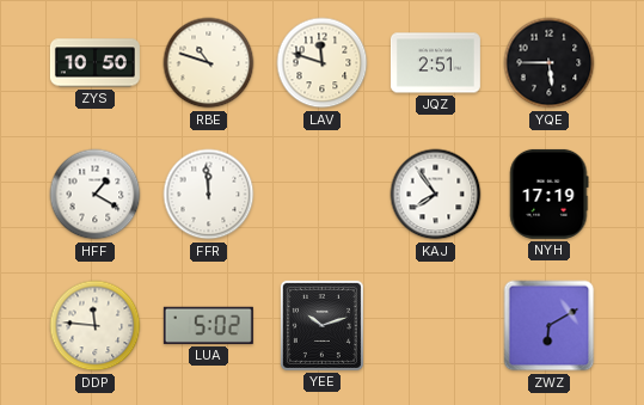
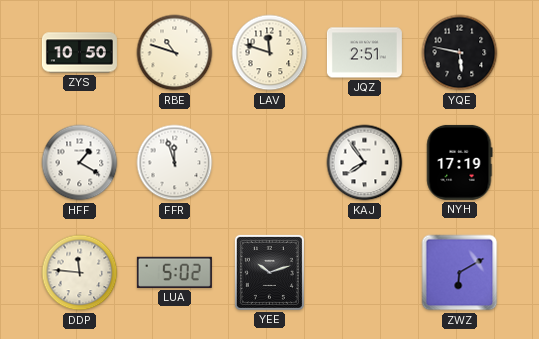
YQE: 5:45 -> 5:47 (460, 53)
FFR: 11:59 -> 11:57 (175, 163)
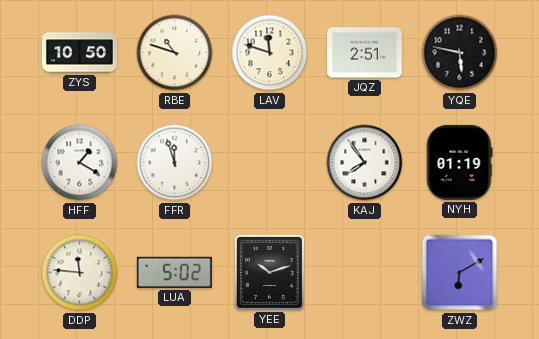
NYH: 17:19 -> 01:19 (460, 162)
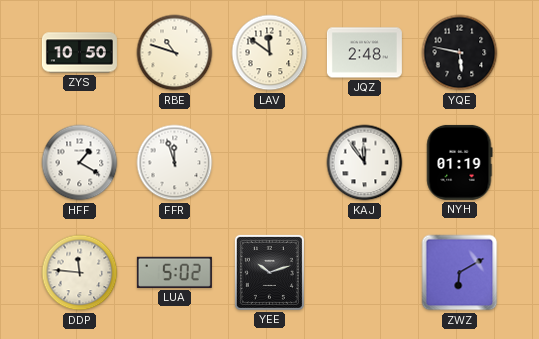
LAV: 11:48 -> 11:51 (270, 53)
JQZ: 2:51 -> 2:48 (364, 53)
KAJ: 7:54 -> 11:54 (365, 163)
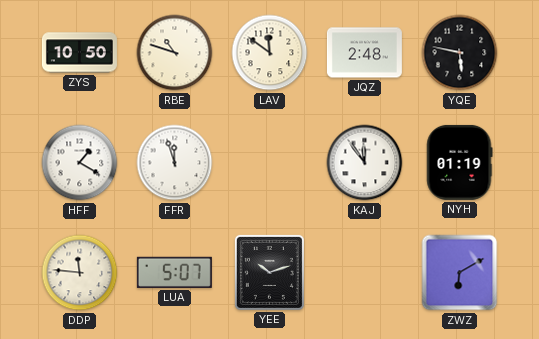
LUA: 5:02 -> 5:07 (174, 272)
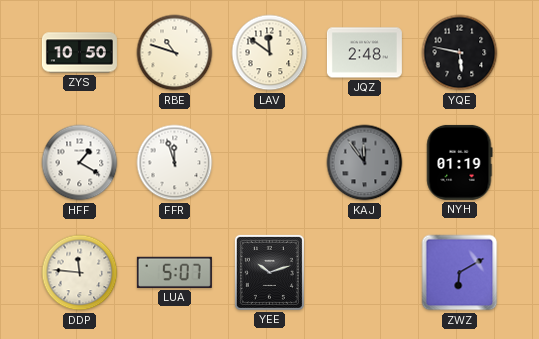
KAJ dial: white -> grey (365, 163)
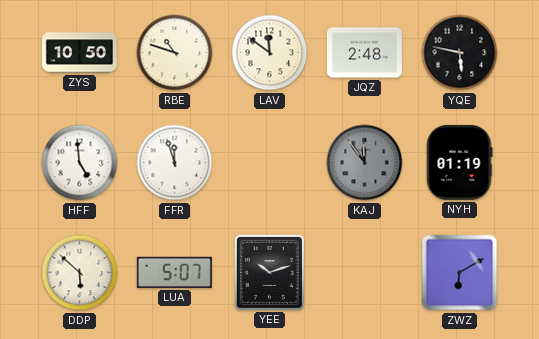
HFF: 1:20 -> 4:59 (80, 163)
DDP: 11:46 -> 5:52 (80, 273)
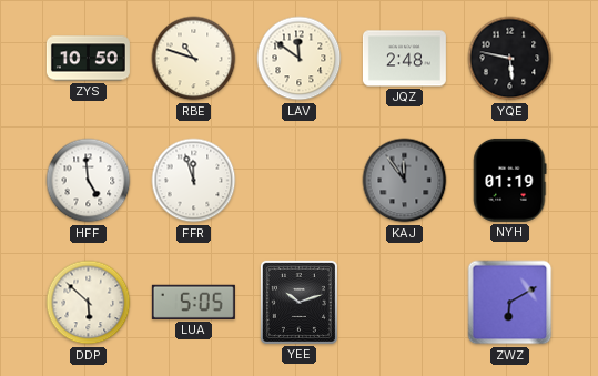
LUA: 5:07 -> 5:05 (193, 302)
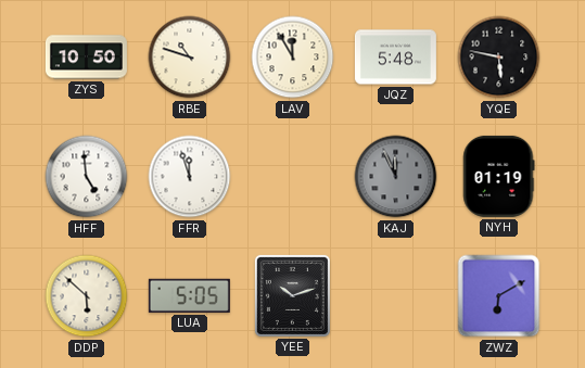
LAV: 11:51 -> 11:55 (293, 58)
JQZ: 2:48 -> 5:48 (395, 58)
KAJ: 11:54 -> 11:56 (396, 177)
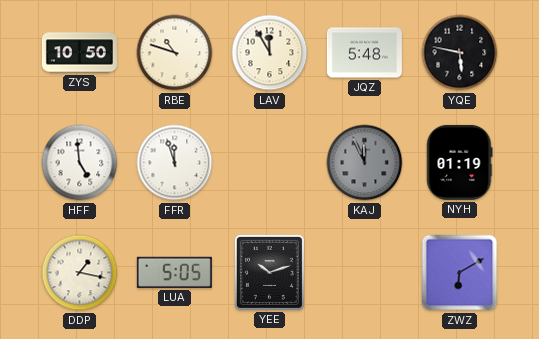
DDP: 5:52 -> 1:17 (80, 273)
